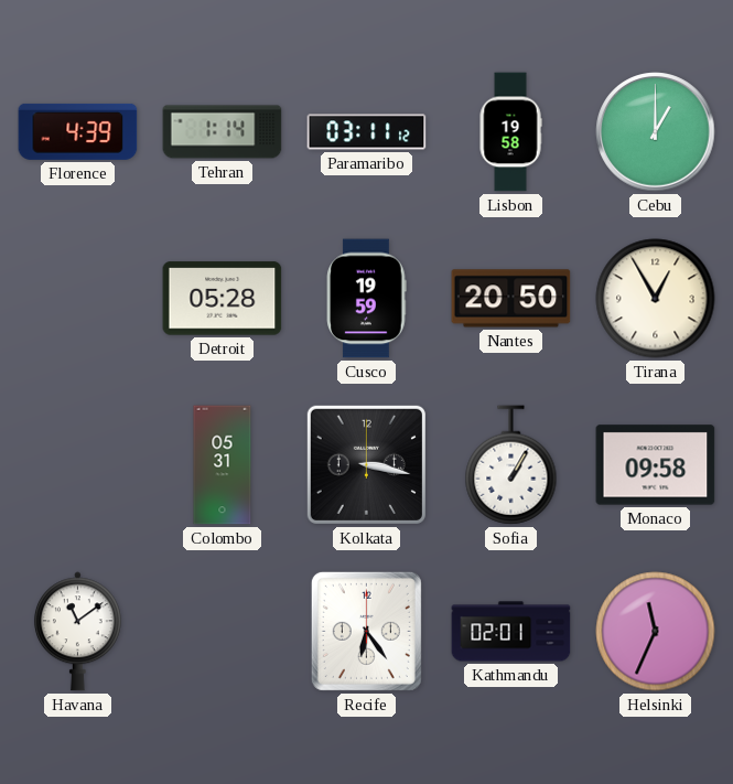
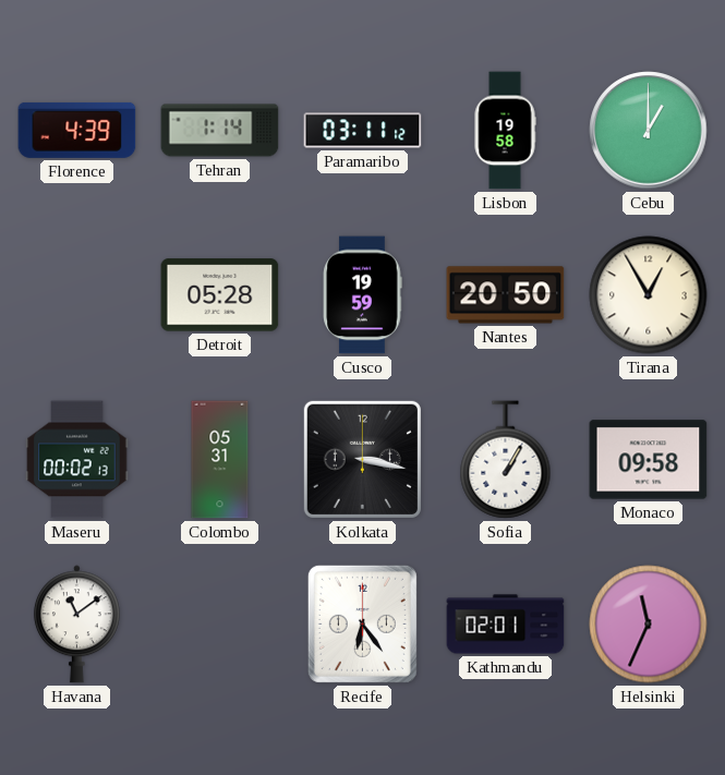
Maseru: none -> 00:02 (77, 460)
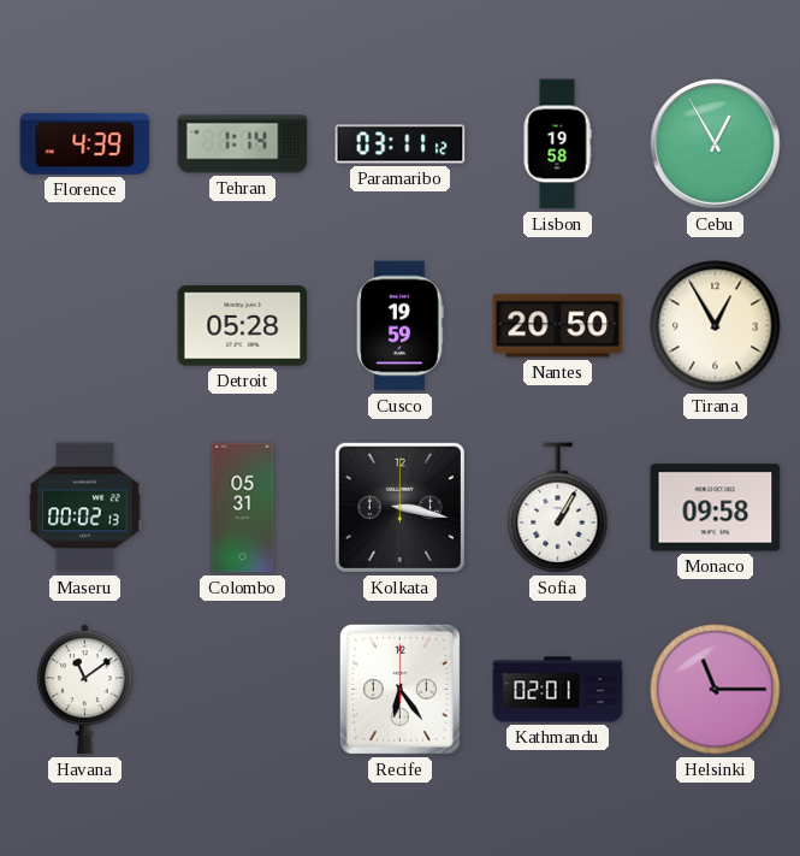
Cebu: 1:00 -> 12:55 (716, 144)
Helsinki: 11:34 -> 11:15 (716, 690)
